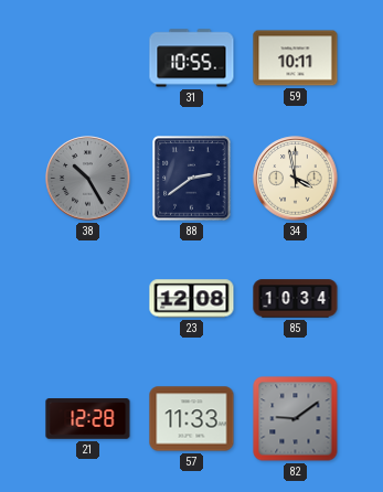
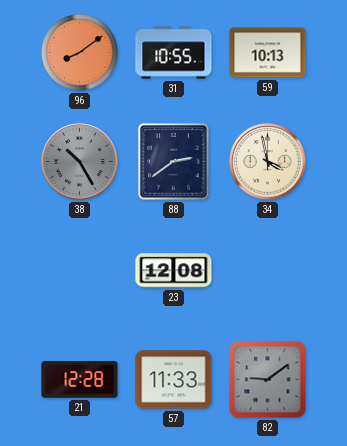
96: none -> 8:09 (79, 52)
59: 10:11 -> 10:13 (268, 53)
85: 10:34 -> none (296, 299)
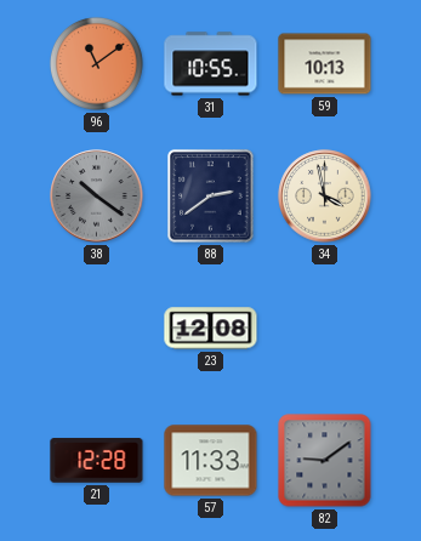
96: 8:09 -> 11:09 (96, 63)
38: 10:25 -> 10:21 (97, 197)
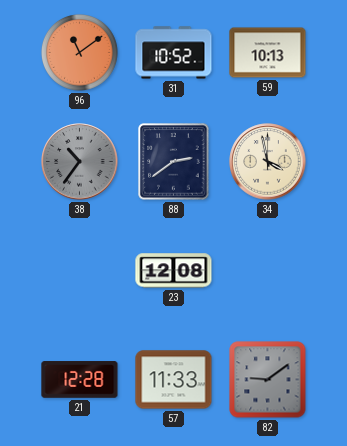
31: 10:55 -> 10:52 (174, 53)
38: 10:21 -> 10:36 (80, 162)
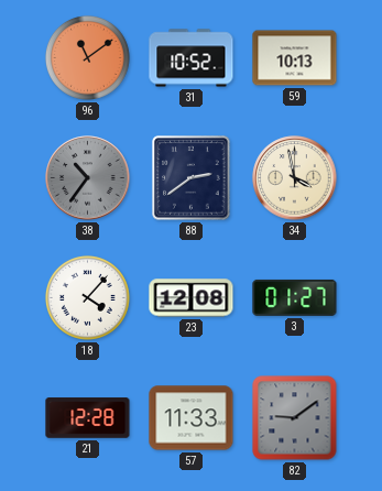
18: none -> 4:07 (87, 297)
3: none -> 01:27 (295, 297)
